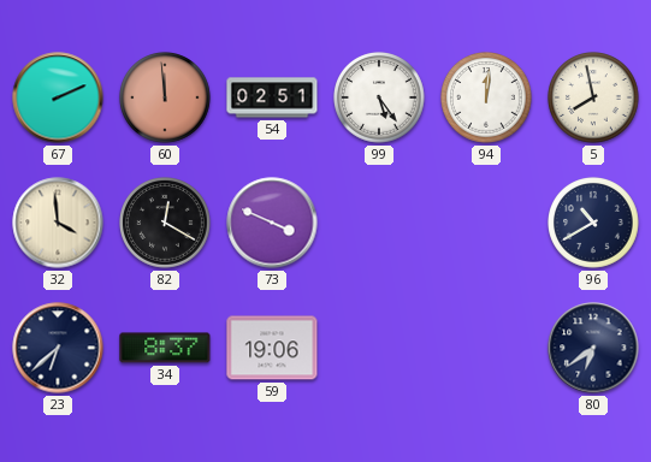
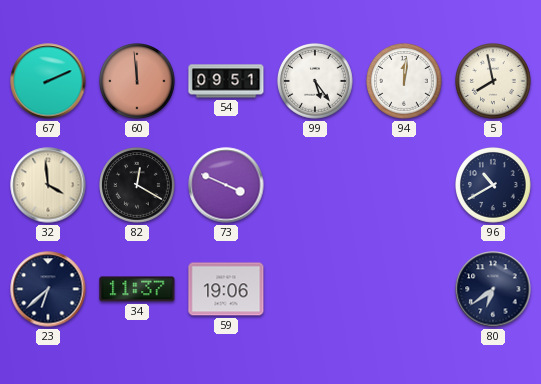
54: 02:51 -> 09:51 (226, 81)
34: 8:37 -> 11:37 (137, 289)
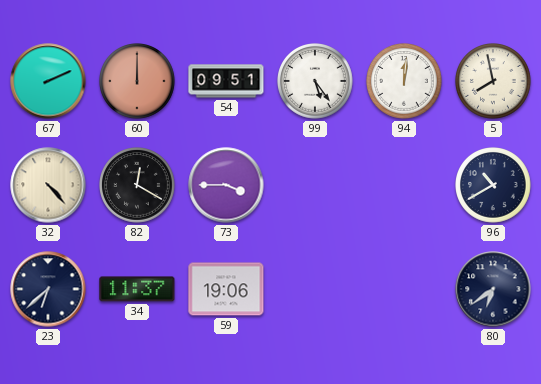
60: 11:59 -> 12:00 (137, 81)
32: 3:59 -> 4:23 (48, 185)
73: 3:49 -> 3:45 (226, 185)
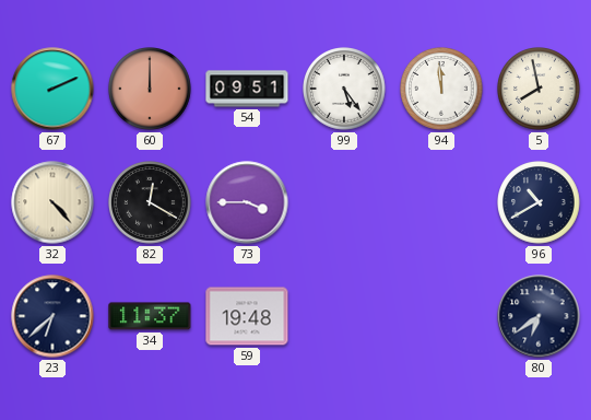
94: 12:01 -> 11:59 (441, 89)
59: 19:06 -> 19:48 (247, 316)
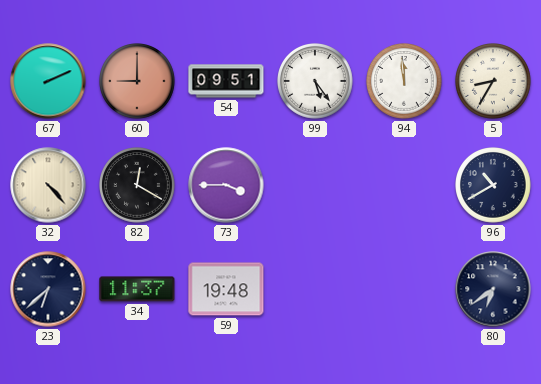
60: 12:00 -> 9:00 (137, 81)
5: 7:58 -> 8:35 (493, 81)
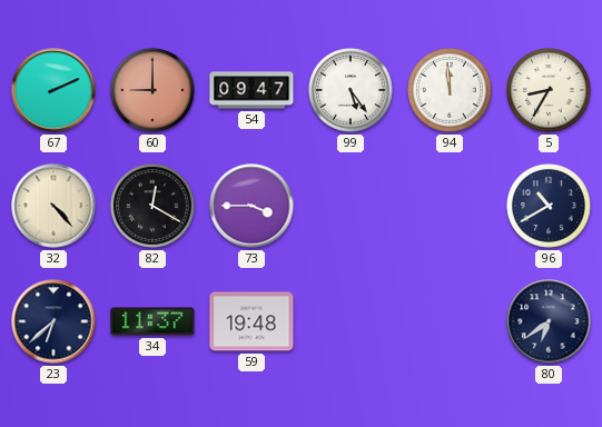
54: 09:51 -> 09:47 (251, 90)
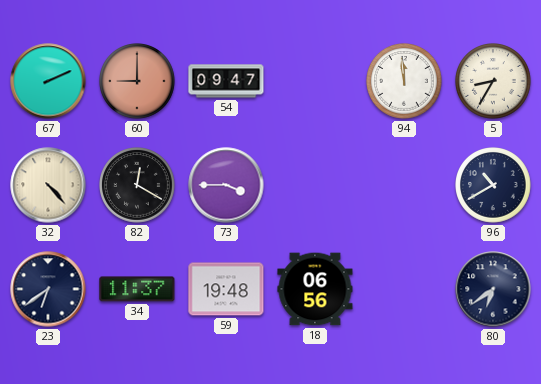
99: 5:24 -> none (351, 90)
23: 6:38 -> 6:39 (48, 289)
18: none -> 06:56 (315, 289)
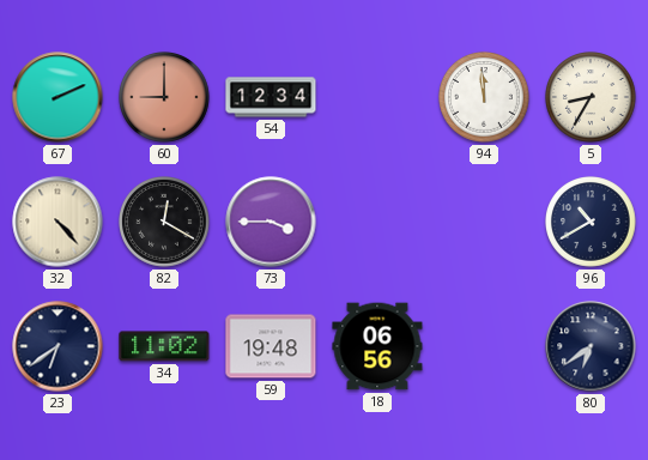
54: 09:47 -> 12:34 (271, 97)
34: 11:37 -> 11:02 (164, 346)
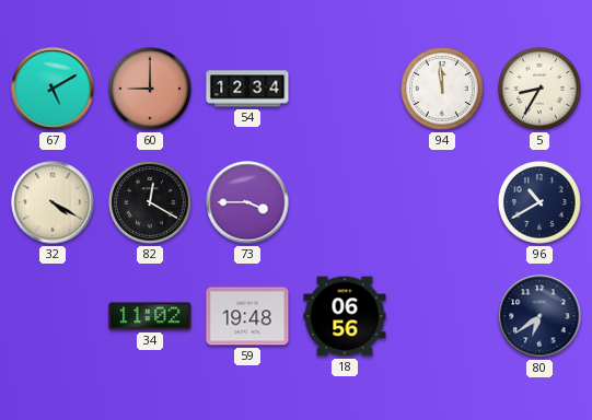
67: 2:11 -> 5:10 (53, 89)
32: 4:23 -> 4:20 (53, 202)
23: 6:39 -> none (57, 346)
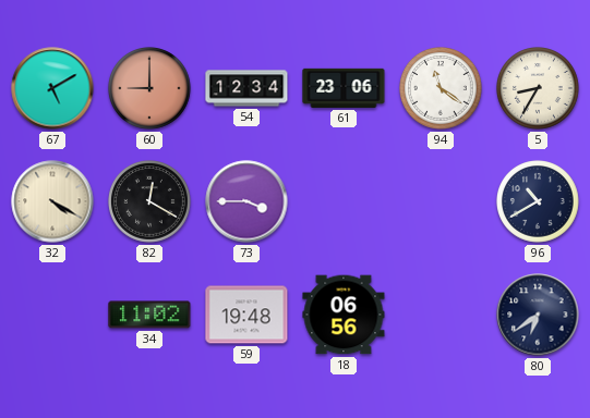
61: none -> 23:06 (344, 88)
94: 11:59 -> 11:21 (441, 88)
